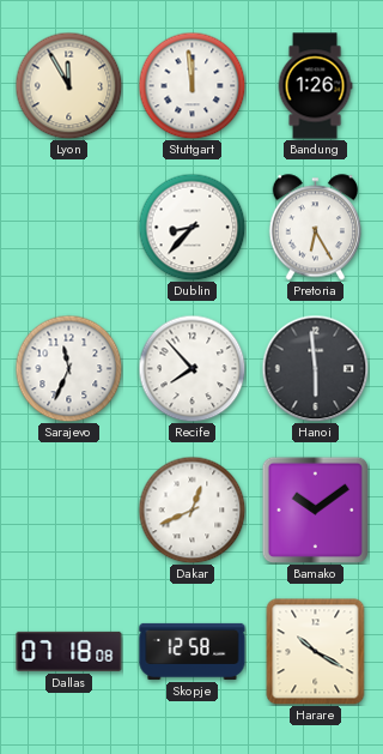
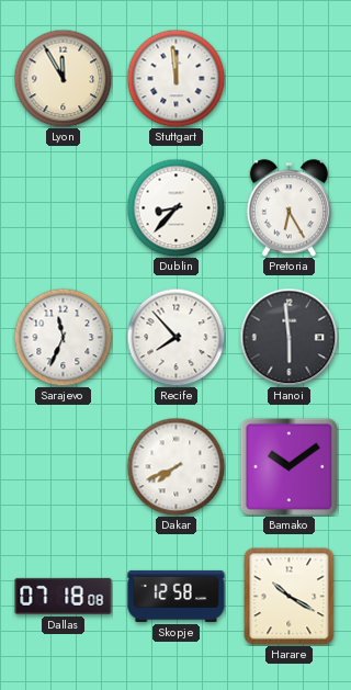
Bandung: 1:26 -> none (315, 86)
Dakar: 12:41 -> 7:41 (175, 466)
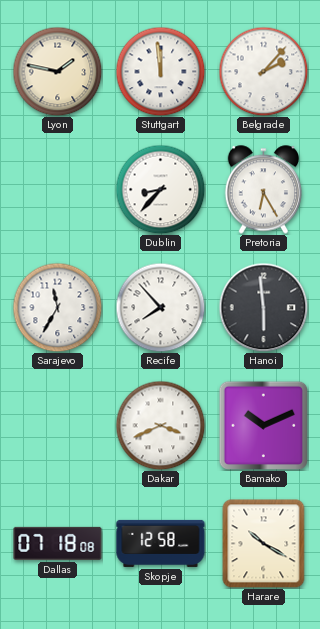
Lyon: 11:55 -> 1:47 (57, 71)
Belgrade: none -> 2:07 (263, 71)
Sarajevo: 11:34 -> 11:35 (57, 307)
Dakar: 7:41 -> 3:41 (160, 425)
Bamako: 10:09 -> 10:11 (263, 425)
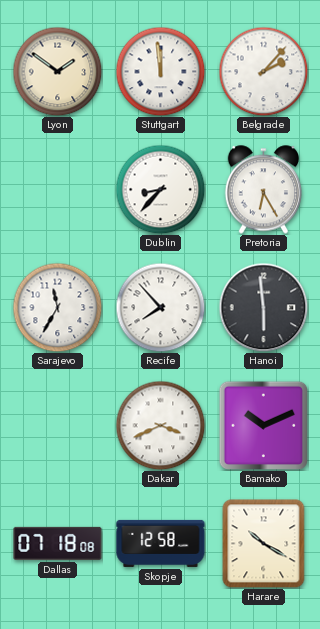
Lyon: 1:47 -> 1:51 (57, 71)
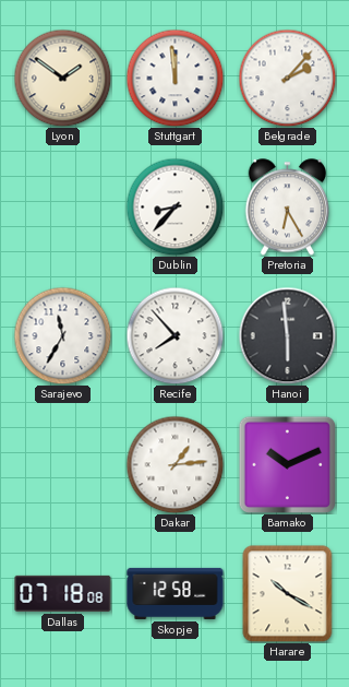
Dakar: 3:41 -> 1:14 (174, 464)
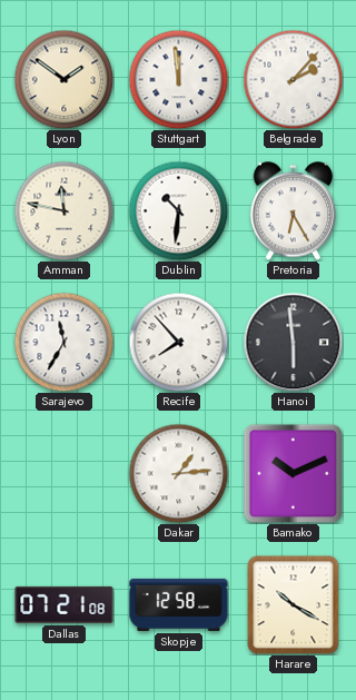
Amman: none -> 11:47 (63, 210)
Dublin: 8:37 -> 10:31 (178, 210)
Dallas: 07:18 -> 07:21 (65, 604)
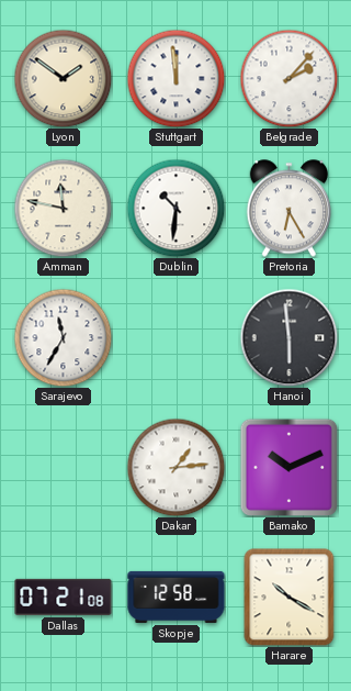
Recife: 7:53 -> none (178, 342)
